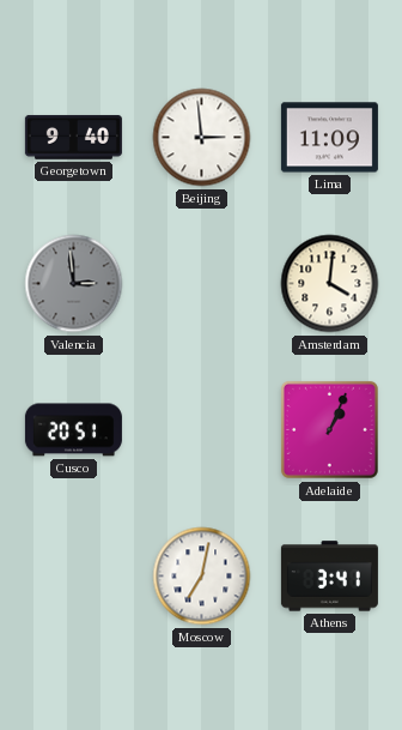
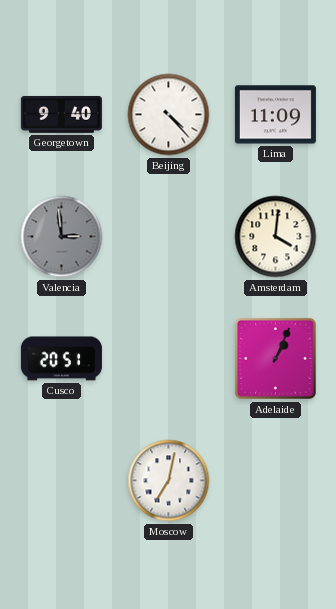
Beijing: 2:59 -> 4:23 (169, 115)
Athens: 3:41 -> none (329, 577)
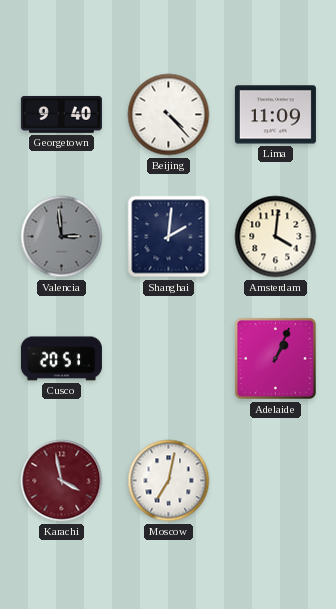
Shanghai: none -> 2:01 (169, 237)
Karachi: none -> 3:58 (62, 481)
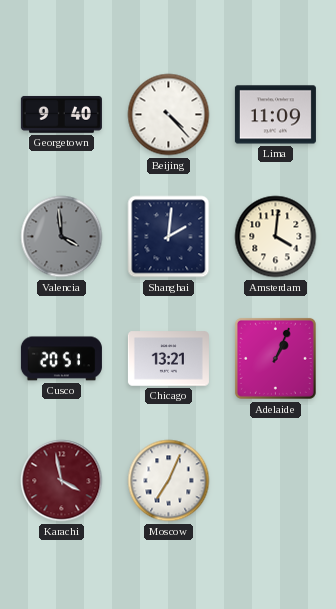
Valencia: 2:59 -> 3:59 (62, 237)
Chicago: none -> 13:21 (168, 359)
Moscow: 7:02 -> 7:04 (169, 481)
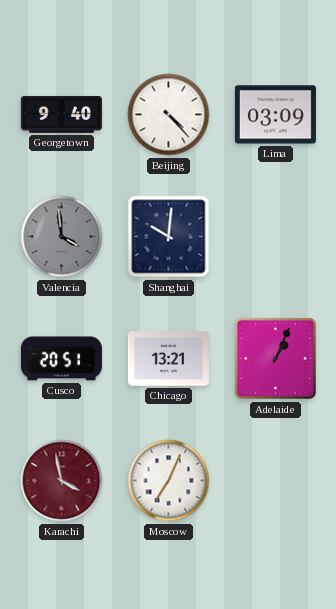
Lima: 11:09 -> 03:09 (275, 115)
Shanghai: 2:01 -> 10:01 (169, 237)
Amsterdam: 4:01 -> none (276, 237)
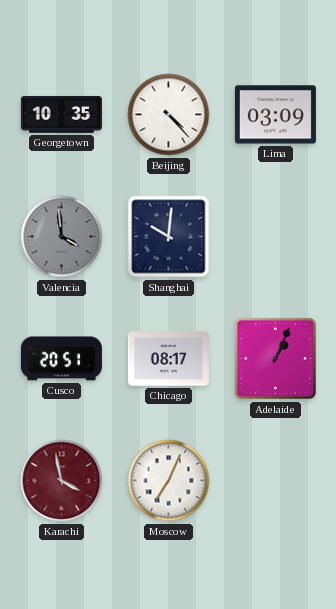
Georgetown: 9:40 -> 10:35 (61, 115)
Chicago: 13:21 -> 08:17 (168, 359)
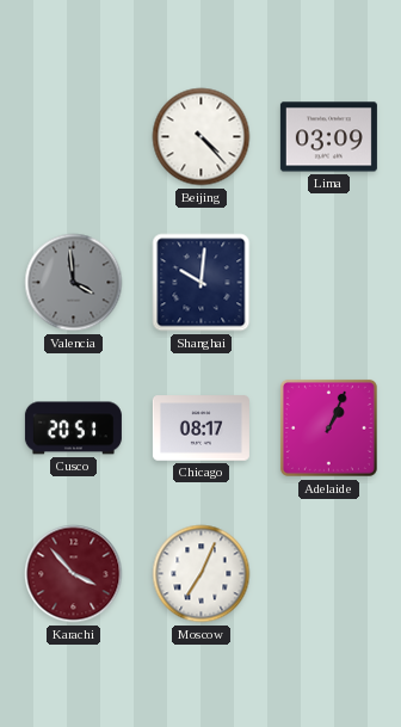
Georgetown: 10:35 -> none (61, 115)
Karachi: 3:58 -> 3:53 (74, 574)
